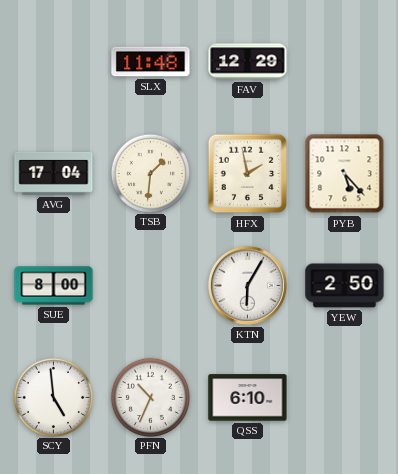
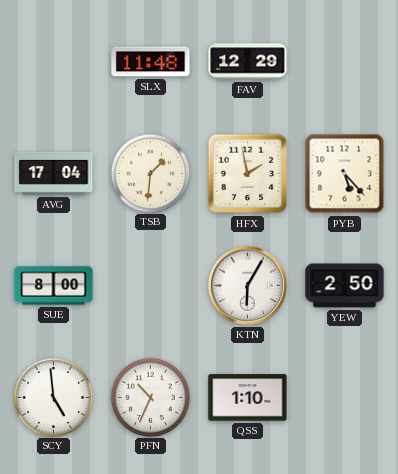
QSS: 6:10 -> 1:10 (248, 398)
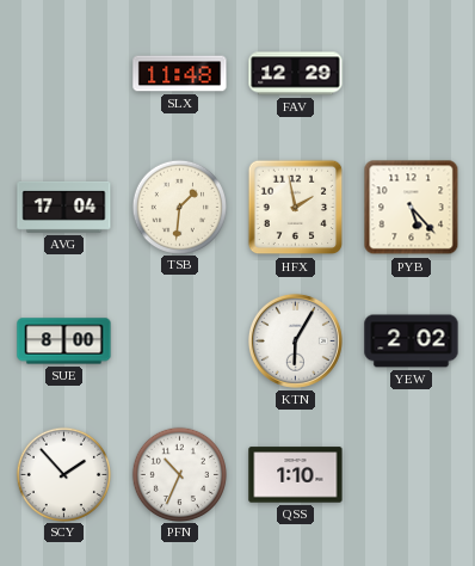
YEW: 2:50 -> 2:02 (412, 342)
SCY: 4:59 -> 1:53 (63, 474)
